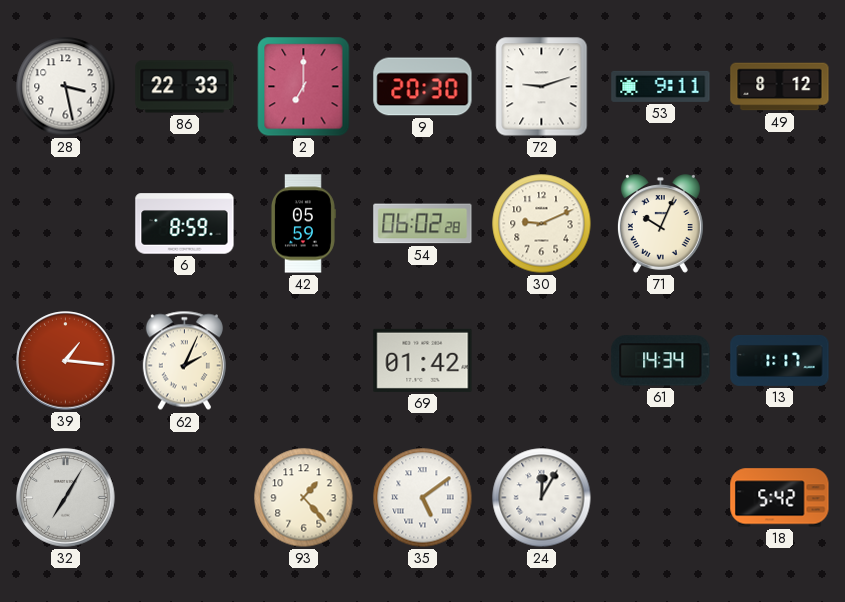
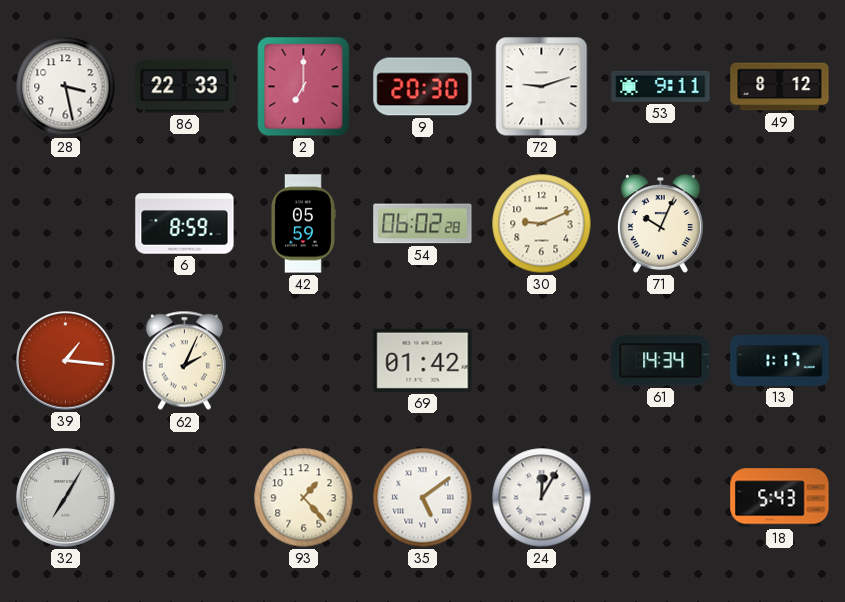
18: 5:42 -> 5:43 (780, 498)
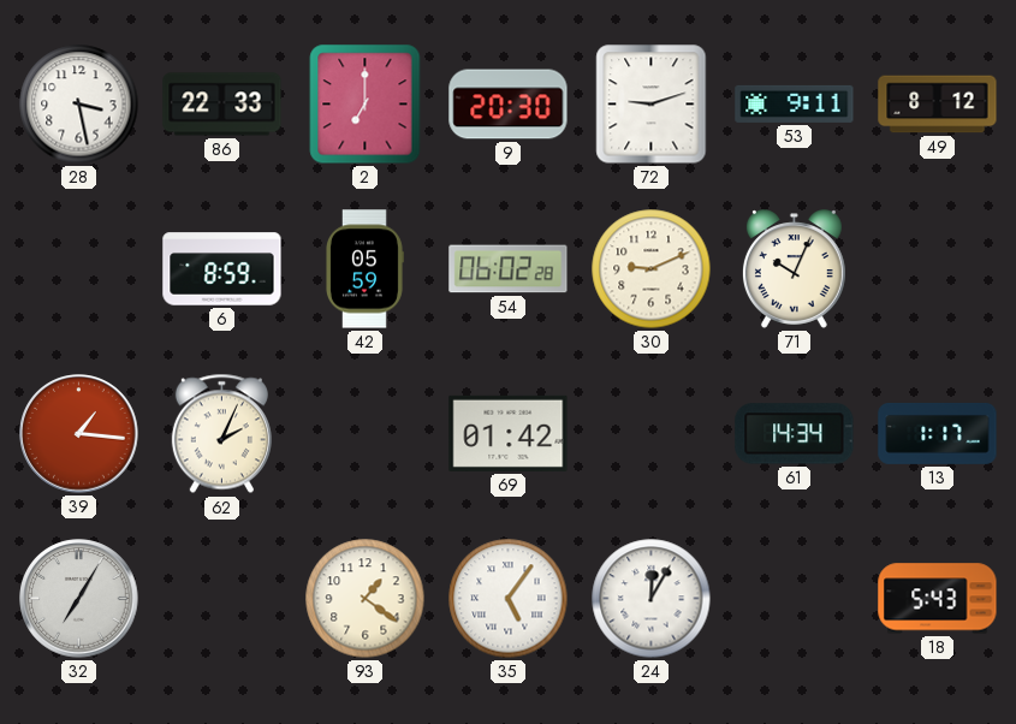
93: 1:23 -> 1:21 (366, 599)
35: 5:09 -> 5:06 (509, 599)
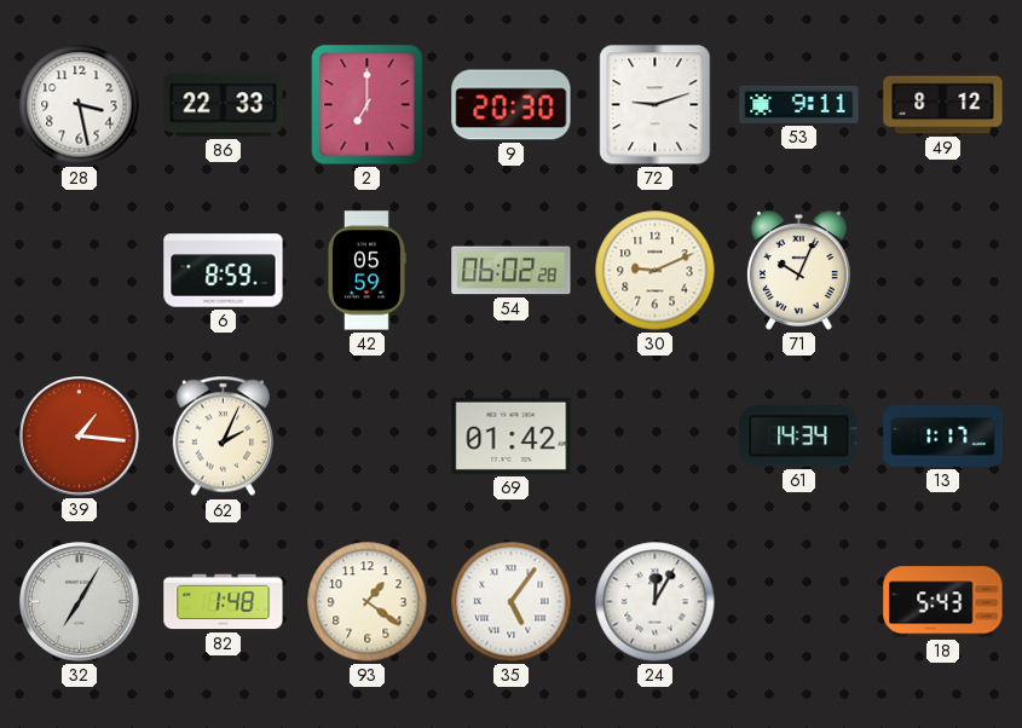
82: none -> 1:48 (224, 602)
